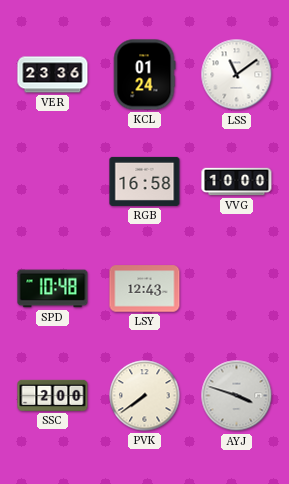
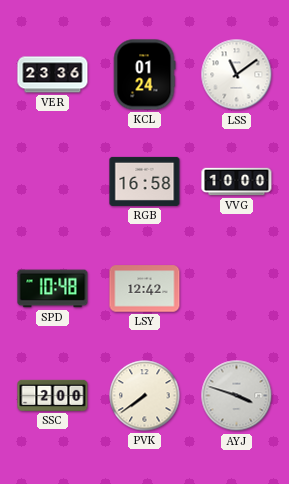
LSY: 12:43 -> 12:42 (145, 289)
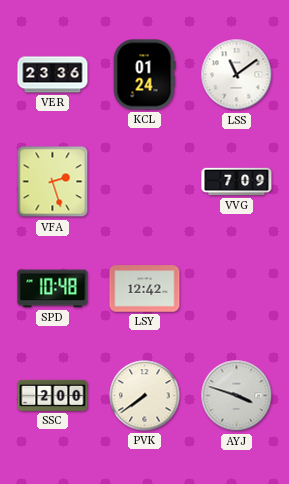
VFA: none -> 2:27 (53, 182)
RGB: 16:58 -> none (145, 181)
VVG: 10:00 -> 7:09 (237, 182)
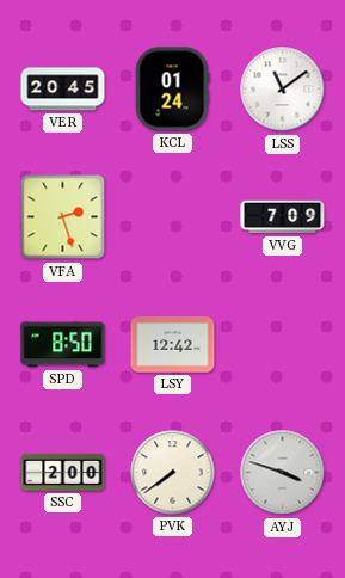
VER: 23:36 -> 20:45 (63, 90)
SPD: 10:48 -> 8:50 (63, 345)
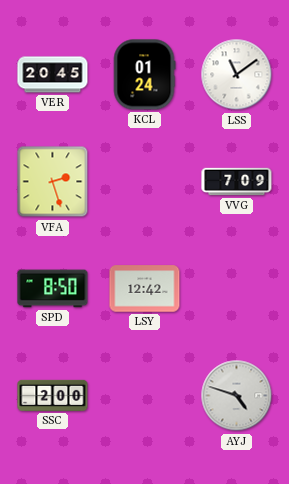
PVK: 7:39 -> none (173, 473)
AYJ: 3:48 -> 4:48 (237, 396)
